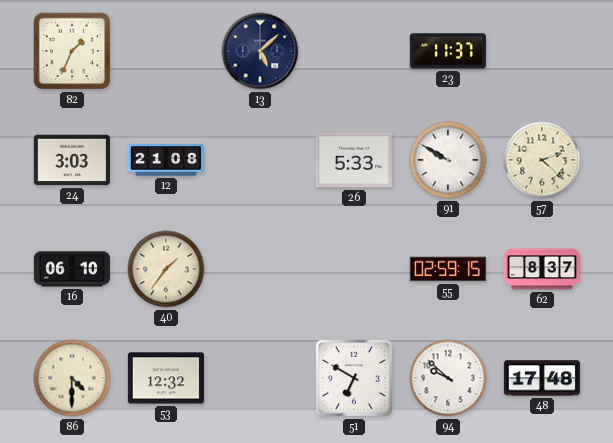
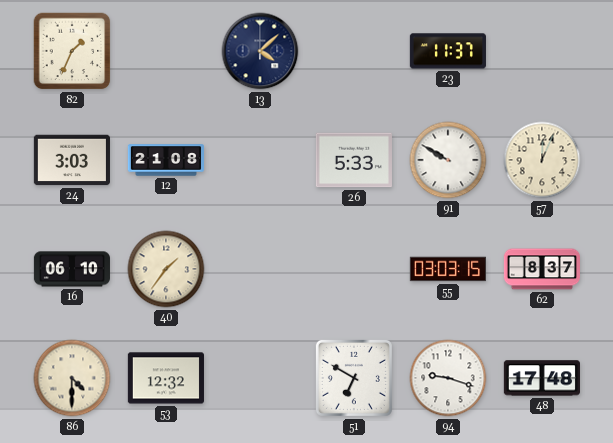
13: 5:08 -> 4:08 (260, 51)
57: 2:22 -> 12:04 (542, 160)
55: 02:59 -> 03:03 (448, 269)
94: 9:52 -> 9:18 (448, 378)
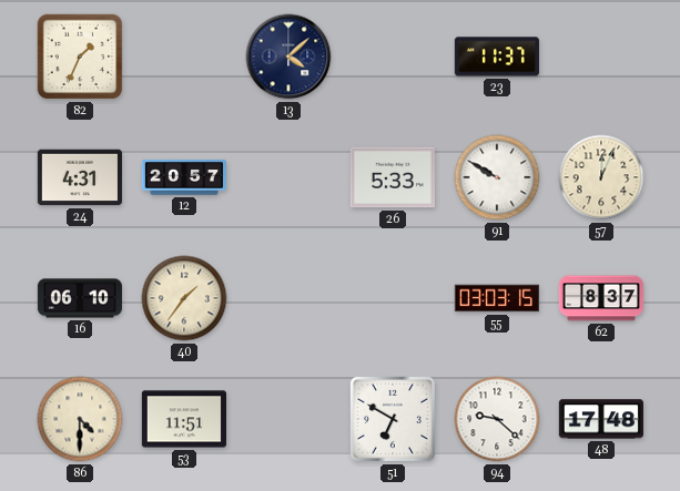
24: 3:03 -> 4:31 (80, 177)
12: 21:08 -> 20:57 (183, 177)
53: 12:32 -> 11:51 (184, 419)
94: 9:18 -> 9:22 (497, 419)
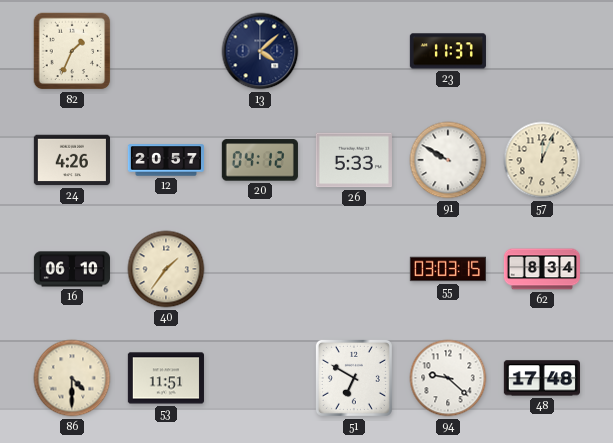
24: 4:31 -> 4:26 (72, 160)
20: none -> 04:12 (260, 160)
62: 8:37 -> 8:34 (541, 269)
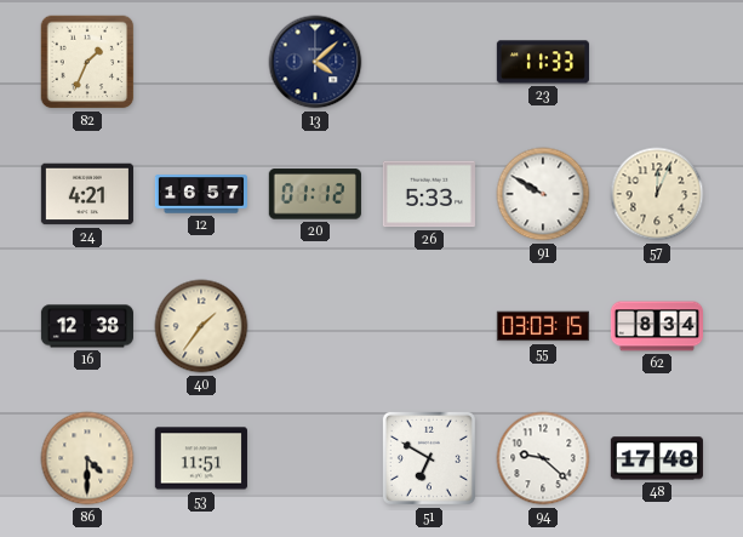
23: 11:37 -> 11:33 (543, 62)
24: 4:26 -> 4:21 (87, 194)
12: 20:57 -> 16:57 (200, 194)
20: 04:12 -> 01:12 (315, 194)
16: 06:10 -> 12:38 (87, 326)
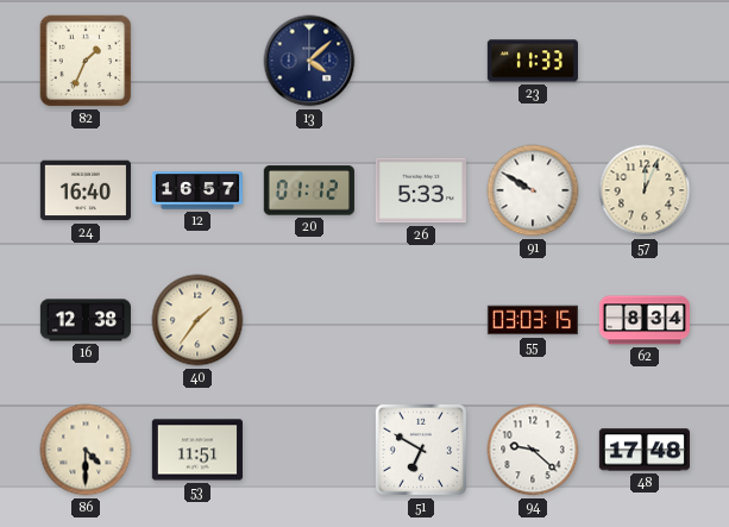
24: 4:21 -> 16:40 (86, 190)
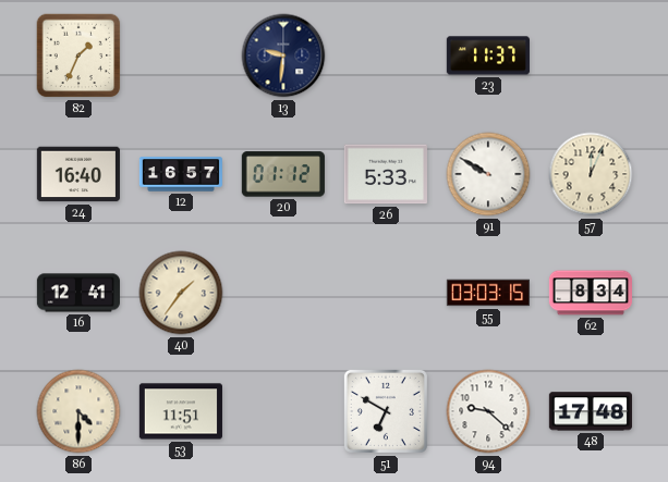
13: 4:08 -> 9:31 (283, 55)
23: 11:33 -> 11:37 (488, 55)
16: 12:38 -> 12:41 (78, 293)
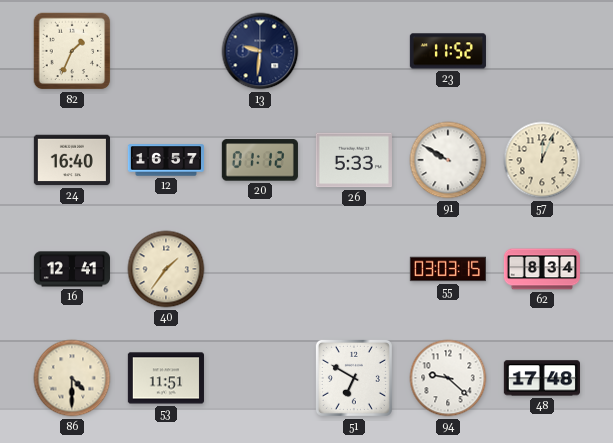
23: 11:37 -> 11:52 (448, 51)
